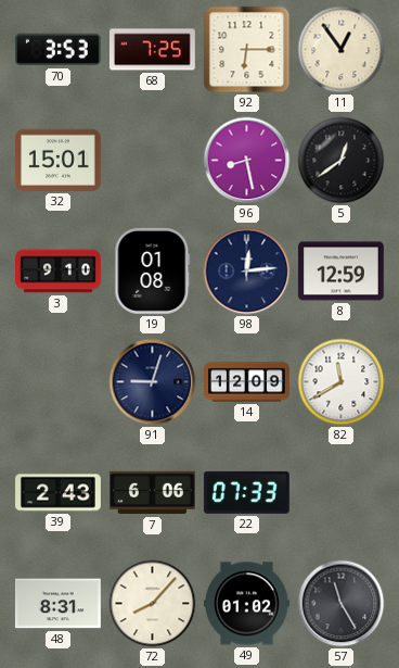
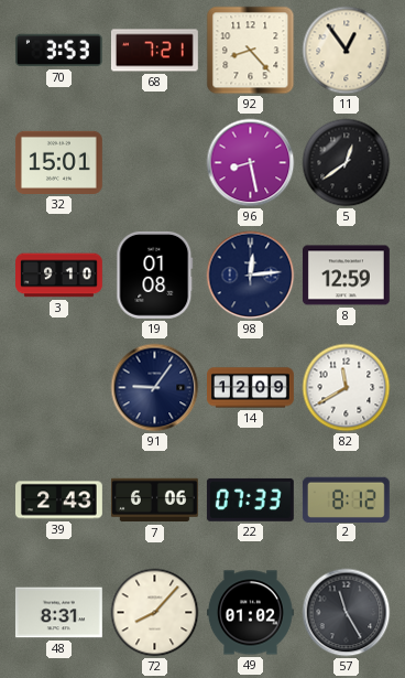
68: 7:25 -> 7:21 (154, 51)
92: 6:15 -> 8:23 (251, 51)
91: 9:03 -> 9:06 (155, 388)
2: none -> 8:12 (346, 499)
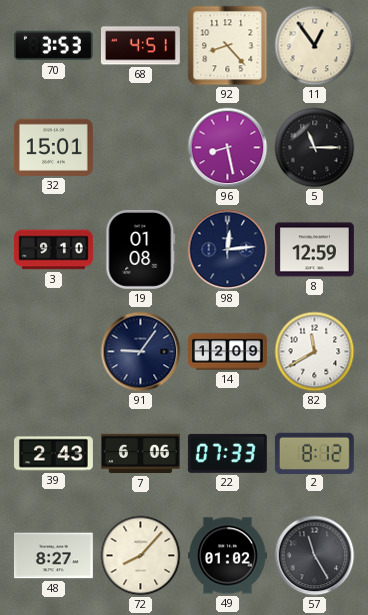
68: 7:21 -> 4:51 (140, 46)
5: 12:39 -> 11:15 (315, 148)
48: 8:31 -> 8:27 (53, 556)
